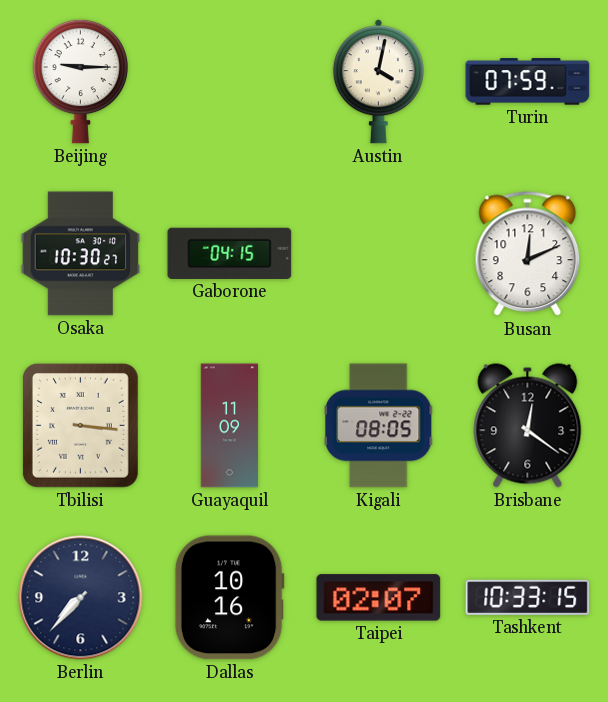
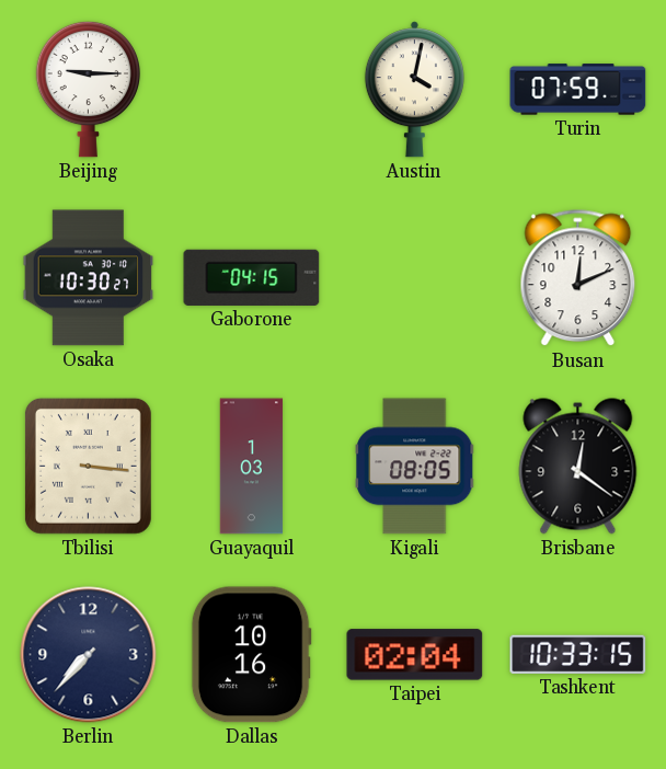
Guayaquil: 11:09 -> 1:03 (252, 467)
Taipei: 02:07 -> 02:04 (415, 655)
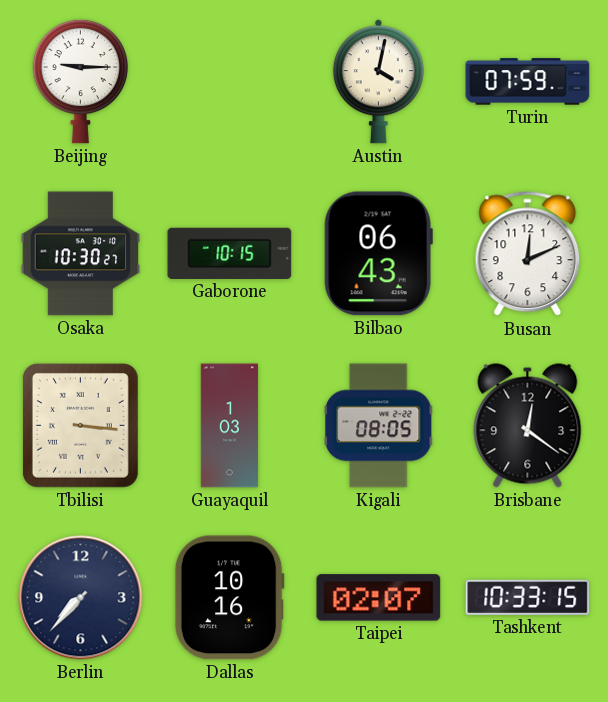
Gaborone: 04:15 -> 10:15 (230, 253)
Bilbao: none -> 06:43 (378, 254)
Taipei: 02:04 -> 02:07 (379, 598)
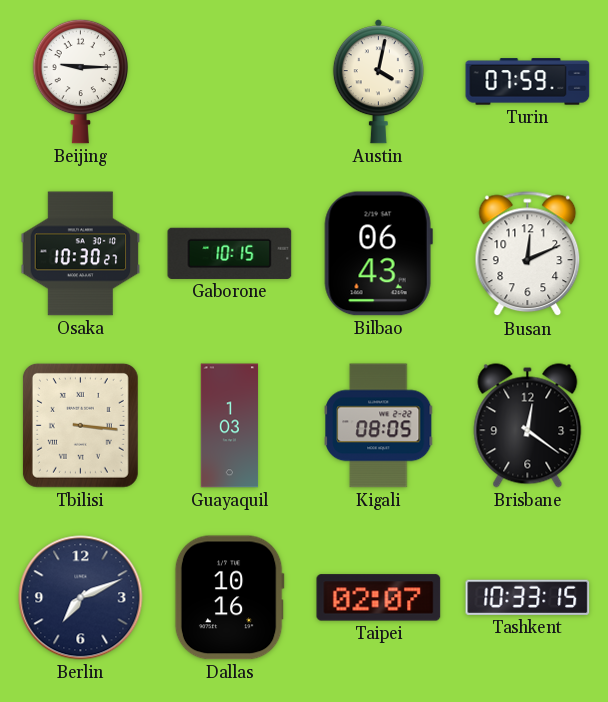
Berlin: 7:37 -> 7:11 (81, 598)
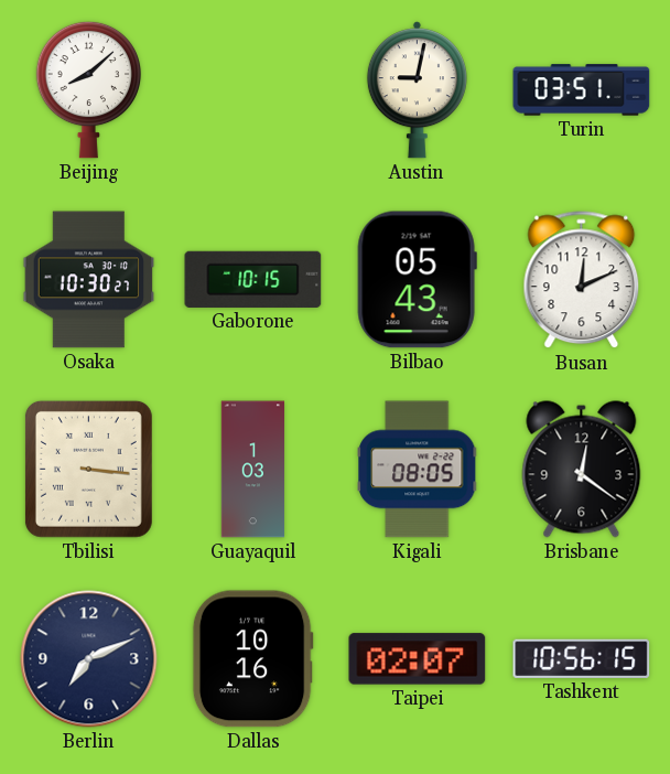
Beijing: 9:15 -> 8:08 (88, 89)
Austin: 4:02 -> 9:02 (417, 90)
Turin: 07:59 -> 03:51 (582, 90)
Bilbao: 06:43 -> 05:43 (417, 280)
Tashkent: 10:33 -> 10:56 (582, 658)
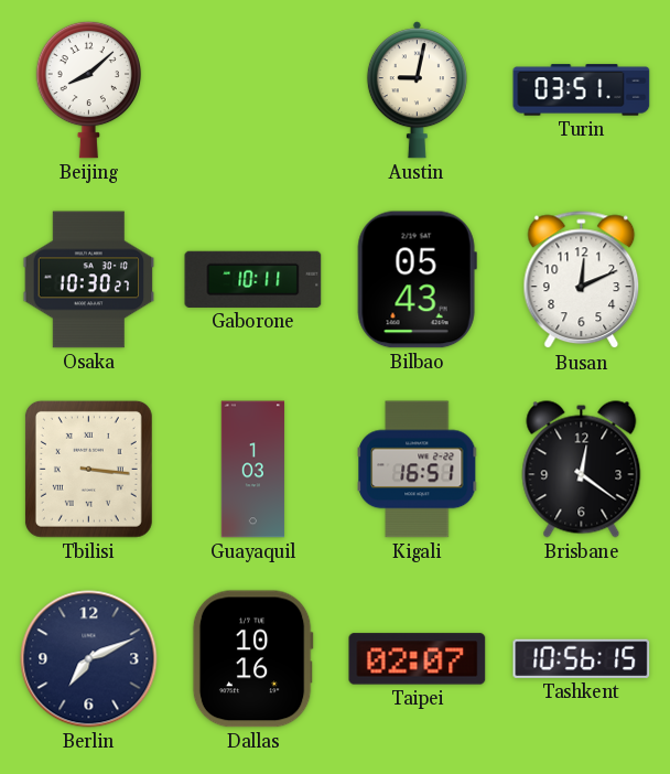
Gaborone: 10:15 -> 10:11 (253, 279)
Kigali: 08:05 -> 16:51 (418, 470)
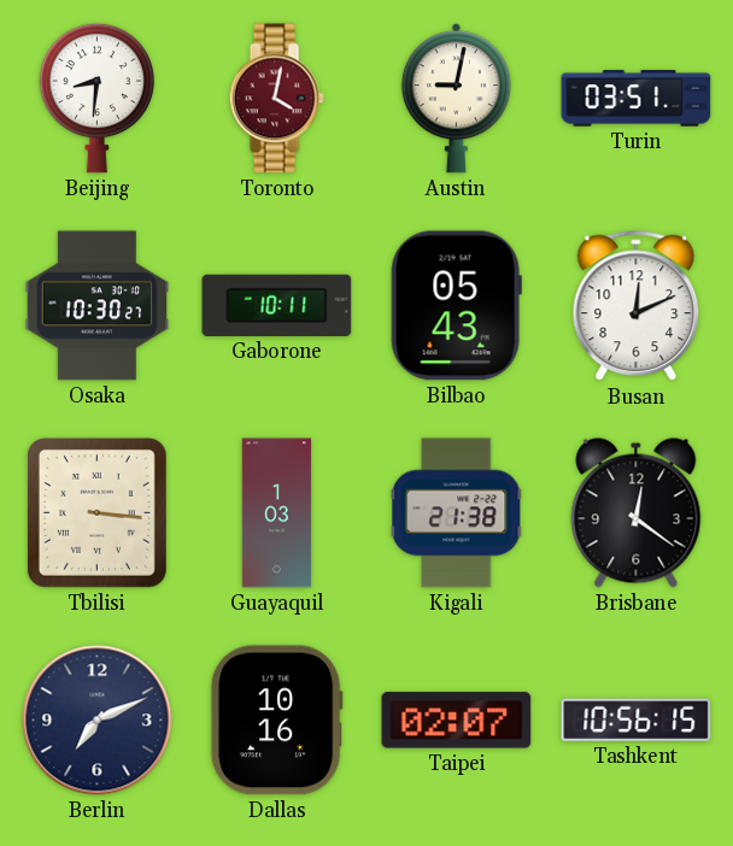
Beijing: 8:08 -> 8:31 (96, 98)
Toronto: none -> 4:02 (276, 99)
Kigali: 16:51 -> 21:38 (457, 513)
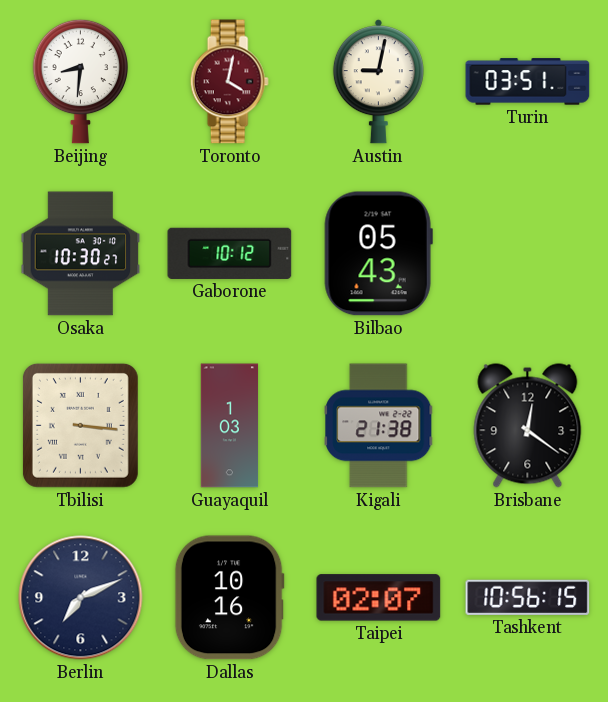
Gaborone: 10:11 -> 10:12 (230, 253)
Busan: 12:11 -> none (637, 306)
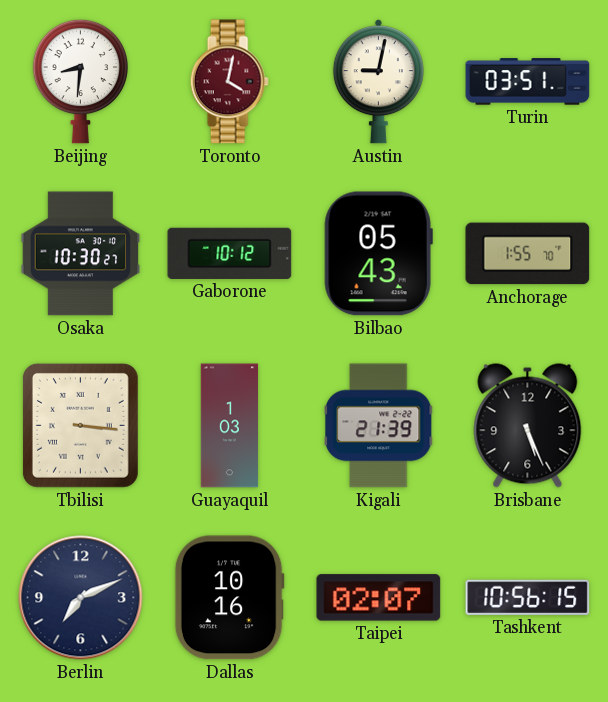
Anchorage: none -> 1:55 (528, 254)
Kigali: 21:38 -> 21:39 (379, 426)
Brisbane: 12:21 -> 5:26 (528, 426)
